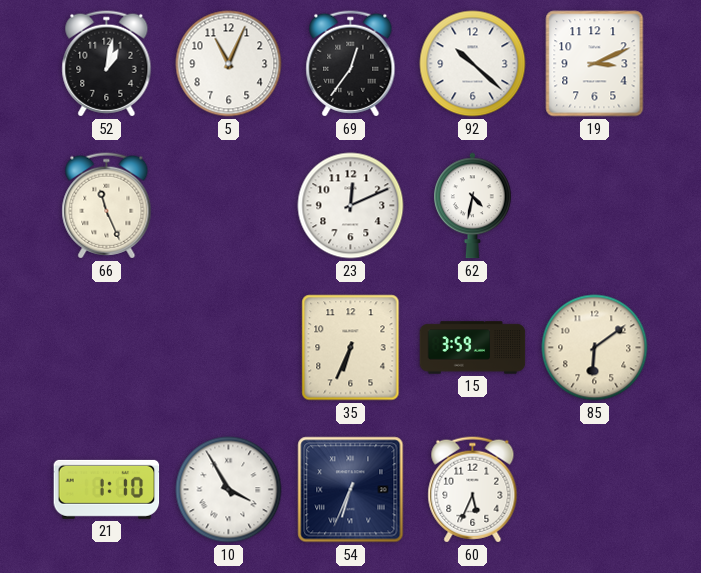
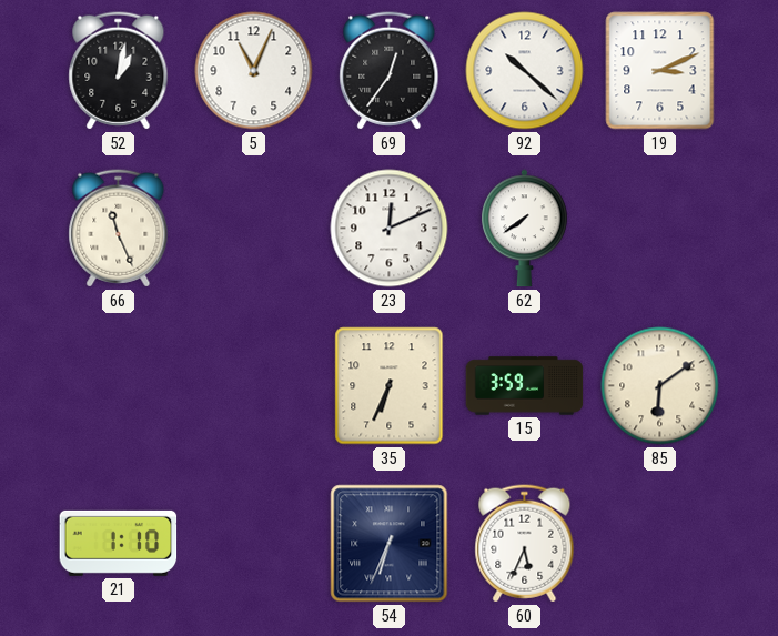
62: 4:32 -> 7:39 (525, 229)
10: 3:55 -> none (229, 490)
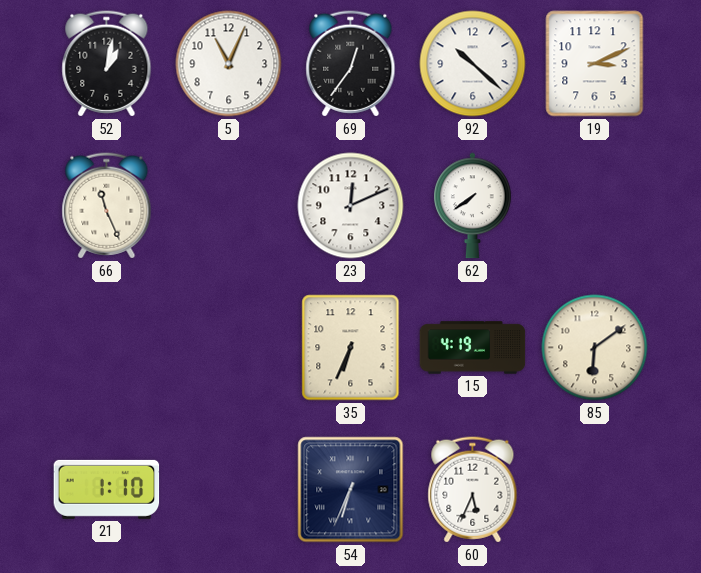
15: 3:59 -> 4:19 (473, 348)
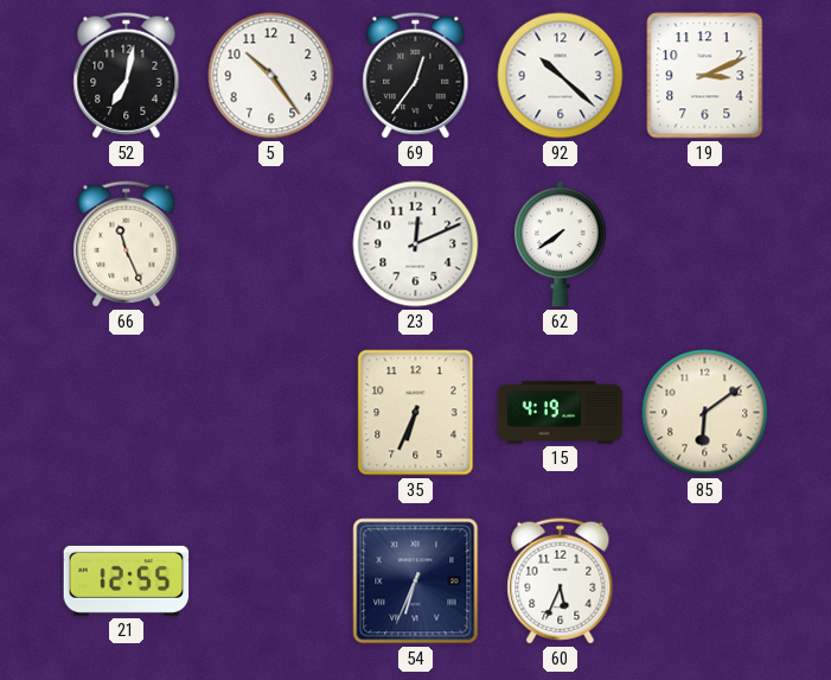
52: 1:02 -> 7:02 (127, 76)
5: 11:04 -> 10:24 (271, 76)
21: 1:10 -> 12:55 (127, 580)
